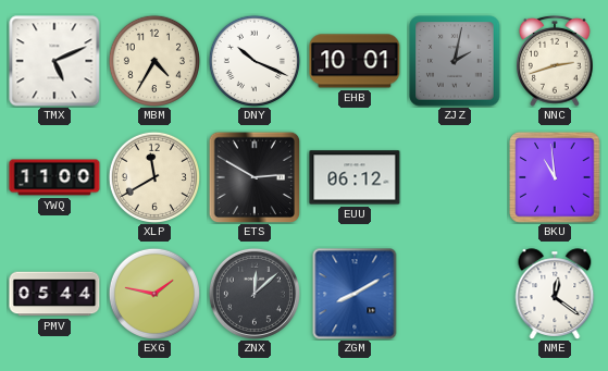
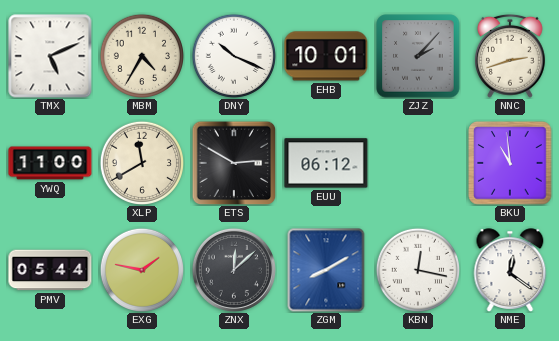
ZJZ: 2:02 -> 2:07 (418, 56)
KBN: none -> 12:17 (417, 269)
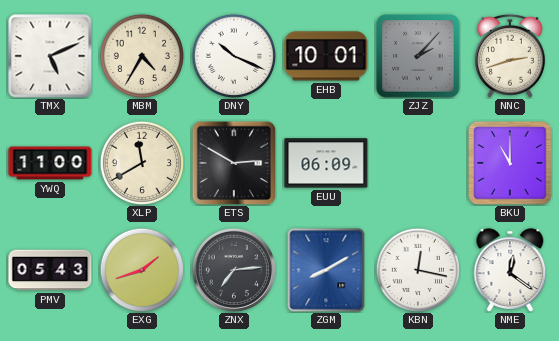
EUU: 06:12 -> 06:09 (326, 163)
BKU: 10:59 -> 11:00 (510, 163)
PMV: 05:44 -> 05:43 (50, 270)
EXG: 1:47 -> 1:42 (141, 269)
ZNX: 12:08 -> 7:14 (234, 270)
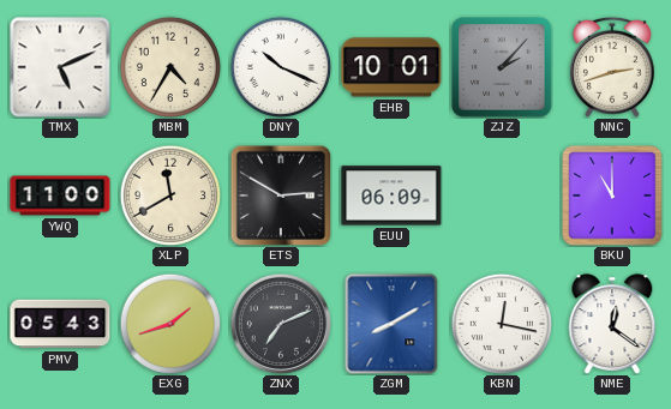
ZNX: 7:14 -> 7:11 (281, 324)
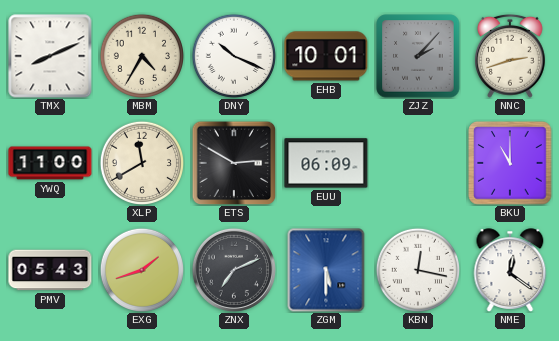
TMX: 5:11 -> 8:11 (50, 56)
ZGM: 8:10 -> 5:30 (326, 270)
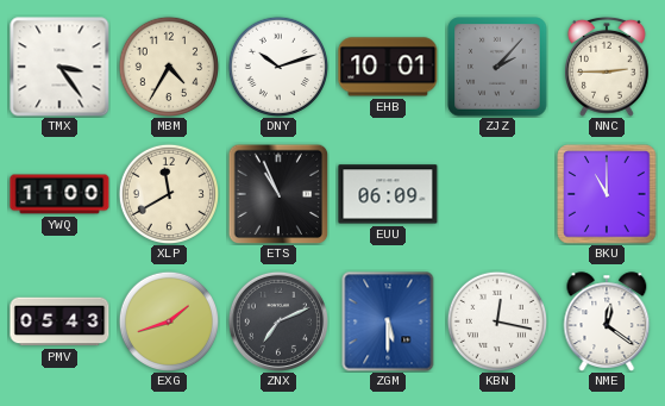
TMX: 8:11 -> 3:24 (59, 67)
DNY: 10:19 -> 10:12 (277, 65)
NNC: 2:42 -> 2:45 (608, 67)
ETS: 2:50 -> 10:56 (278, 194)
